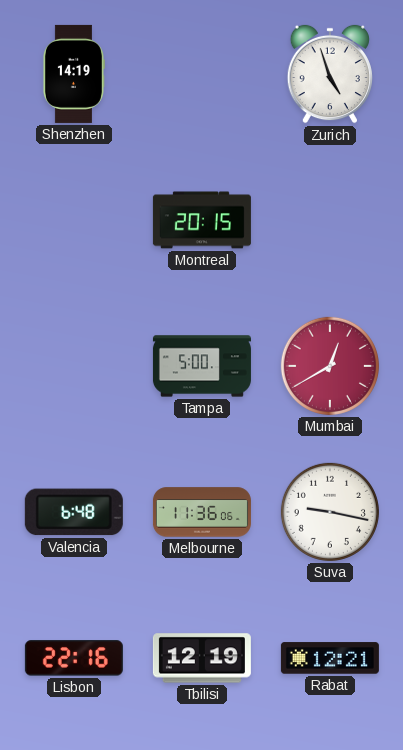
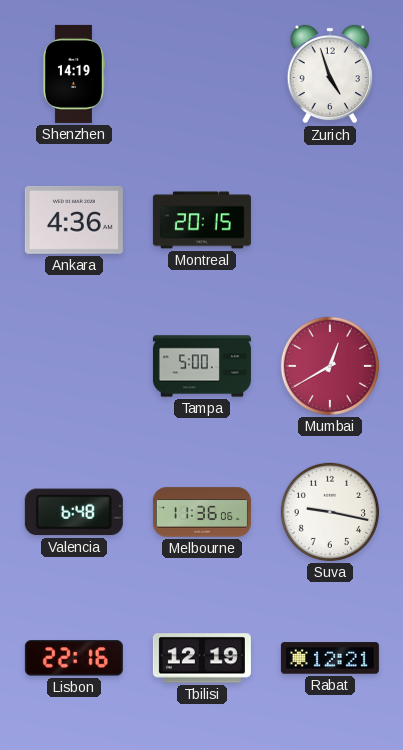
Ankara: none -> 4:36 (74, 221)
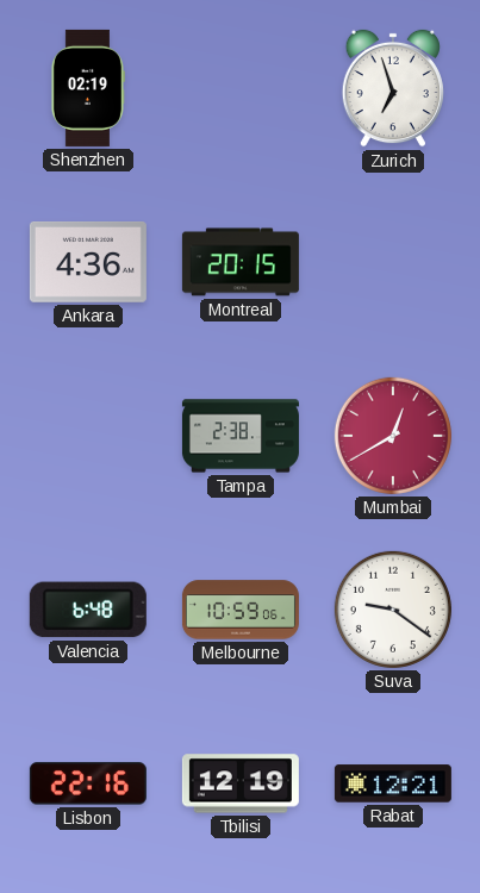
Shenzhen: 14:19 -> 02:19 (87, 88)
Zurich: 4:57 -> 6:57 (393, 88)
Tampa: 5:00 -> 2:38 (241, 436)
Melbourne: 11:36 -> 10:59 (241, 610)
Suva: 9:17 -> 9:21 (393, 610)
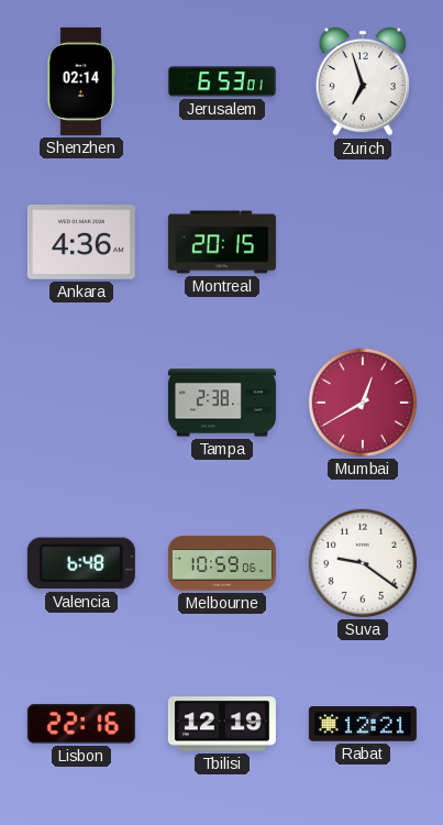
Shenzhen: 02:19 -> 02:14 (80, 81)
Jerusalem: none -> 6:53 (222, 81)
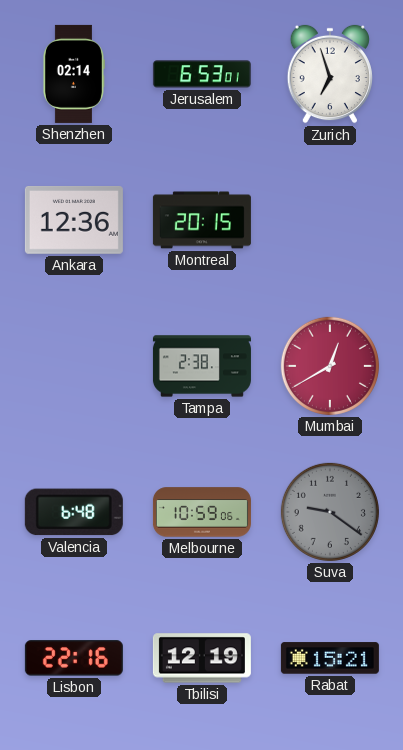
Ankara: 4:36 -> 12:36 (74, 221)
Suva dial: white -> grey (330, 512)
Rabat: 12:21 -> 15:21 (330, 658)
